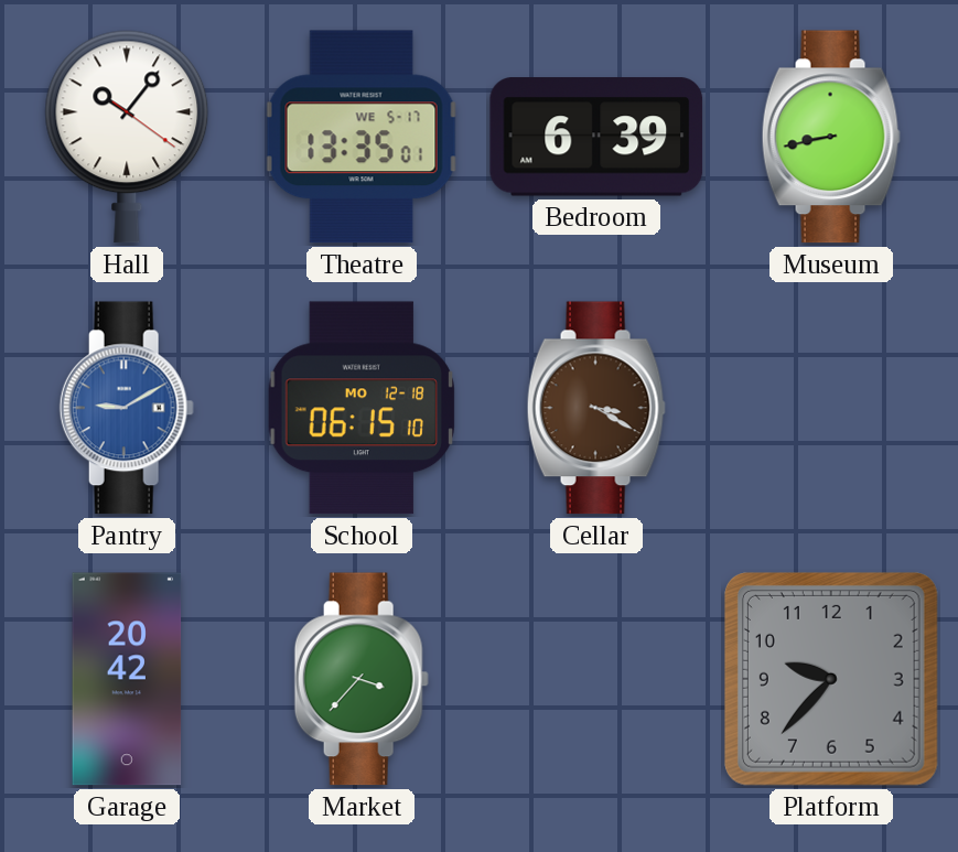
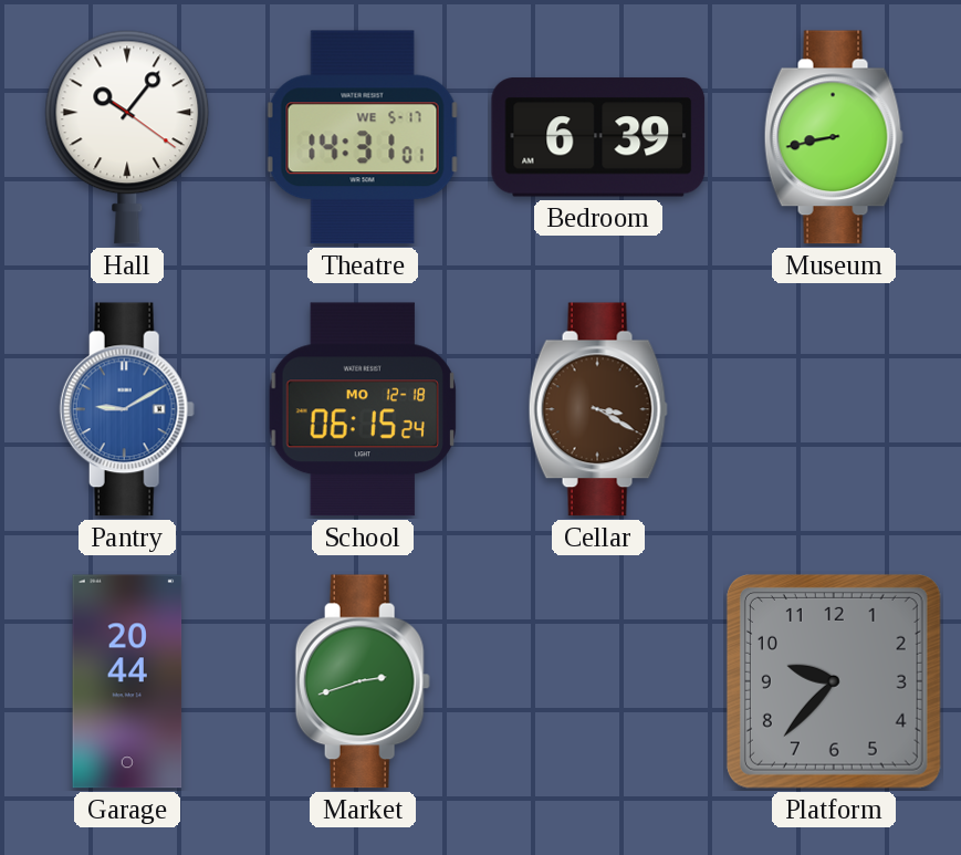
Theatre: 13:35 -> 14:31 (363, 137)
School: 06:15:10 -> 06:15:24 (362, 409)
Garage: 20:42 -> 20:44 (127, 681)
Market: 3:37 -> 2:42 (363, 681)
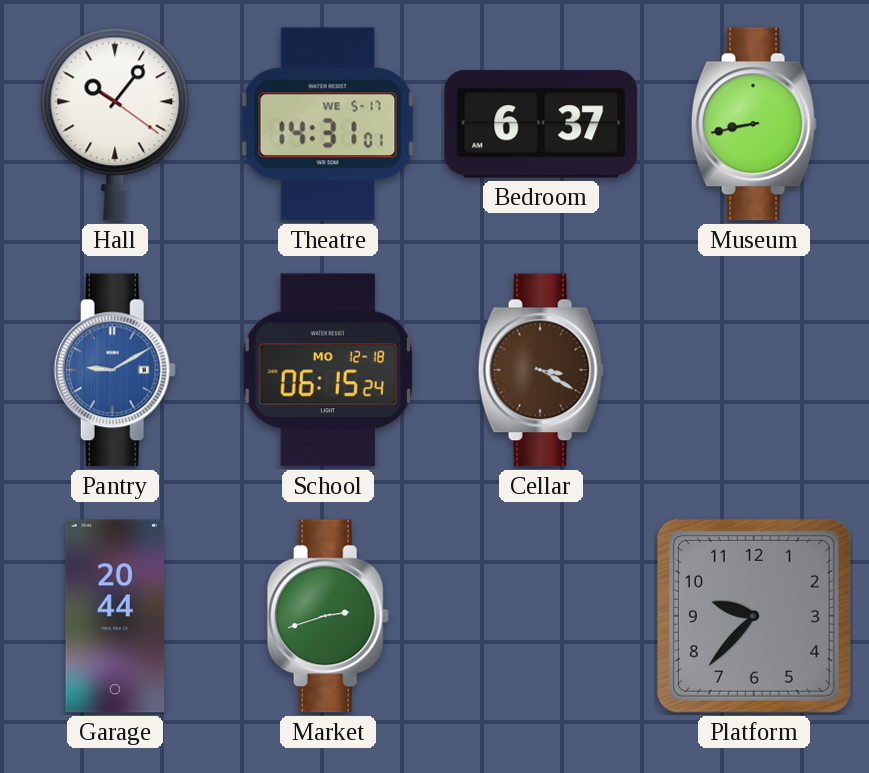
Bedroom: 6:39 -> 6:37 (541, 124)
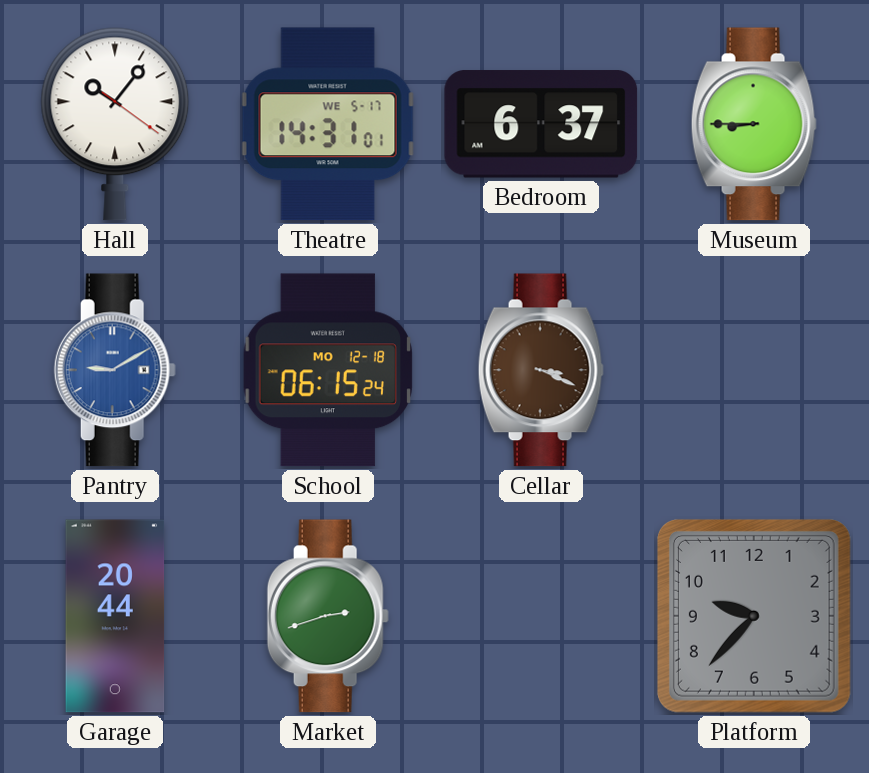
Museum: 8:43 -> 8:45 (754, 124)
Cellar: 3:20 -> 3:19 (541, 370)
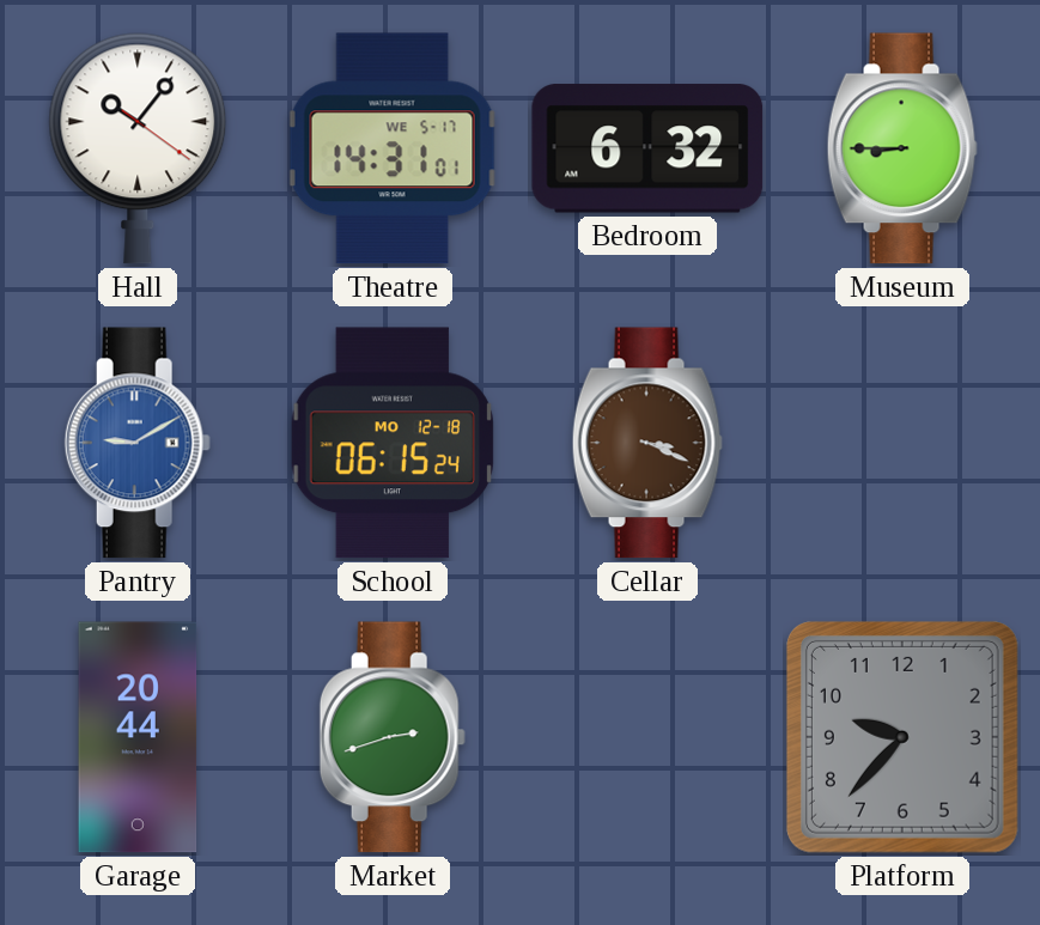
Bedroom: 6:37 -> 6:32 (647, 148)
